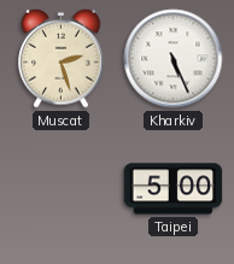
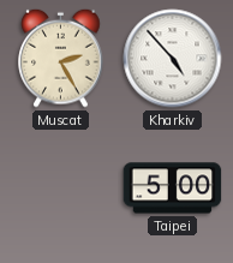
Muscat: 2:27 -> 2:25 (61, 58)
Kharkiv: 5:26 -> 4:53 (173, 59)
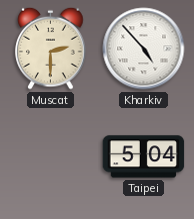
Muscat: 2:25 -> 2:30 (51, 48)
Taipei: 5:00 -> 5:04 (144, 157)
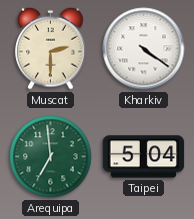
Kharkiv: 4:53 -> 4:21 (144, 49)
Arequipa: none -> 6:59 (51, 157)
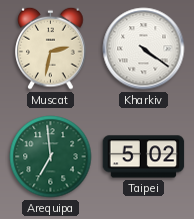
Muscat: 2:30 -> 2:32 (51, 48)
Taipei: 5:04 -> 5:02 (144, 157)
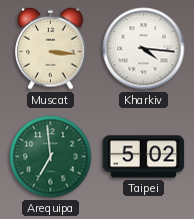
Muscat: 2:32 -> 3:16 (51, 48)
Kharkiv: 4:21 -> 4:16 (144, 49)
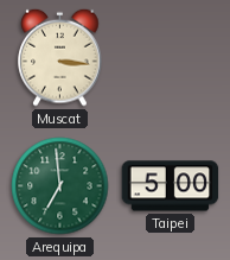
Kharkiv: 4:16 -> none (144, 49)
Taipei: 5:02 -> 5:00 (171, 186)
